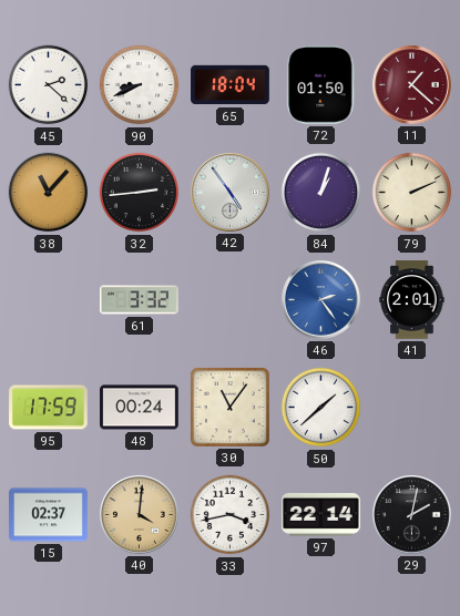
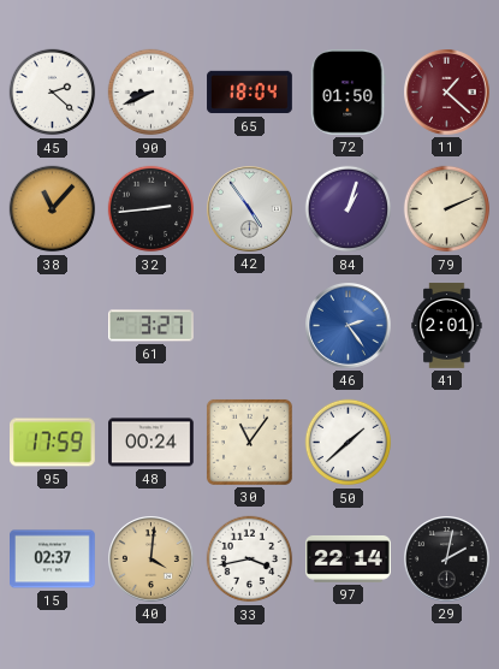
61: 3:32 -> 3:27 (152, 326)
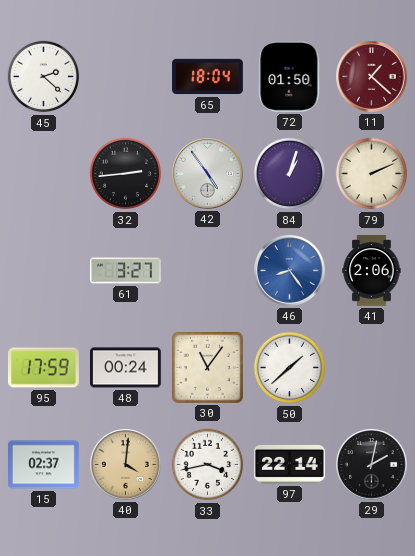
90: 8:41 -> none (152, 93)
38: 11:07 -> none (53, 209)
46: 2:24 -> 8:24 (290, 271)
41: 2:01 -> 2:06 (372, 271)
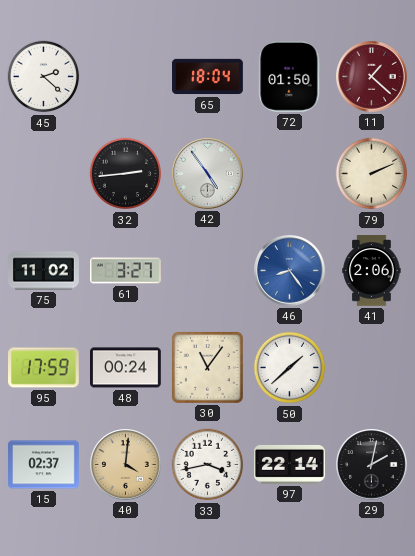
84: 1:03 -> none (290, 174)
75: none -> 11:02 (44, 271)
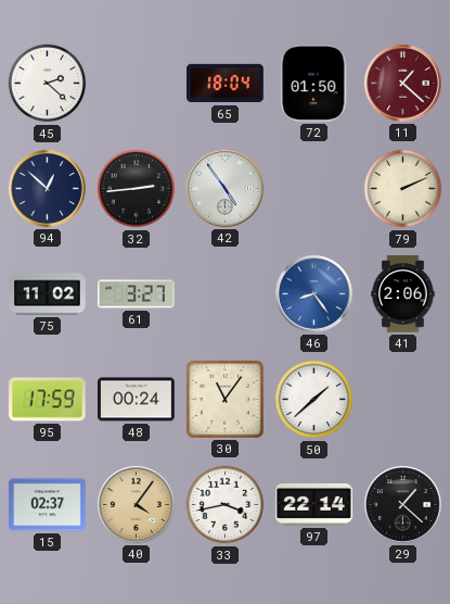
94: none -> 12:52 (48, 189)
40: 4:01 -> 4:06 (137, 505)
29: 2:02 -> 1:22 (403, 505)
